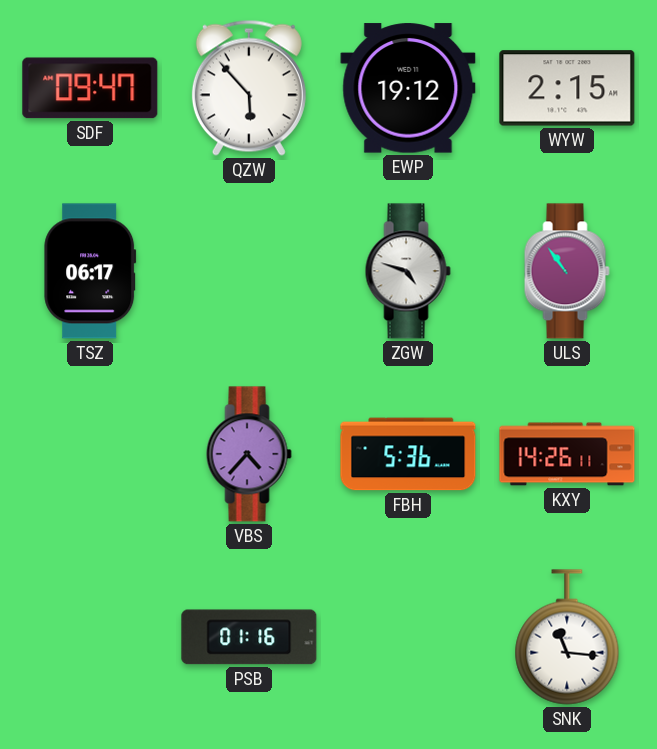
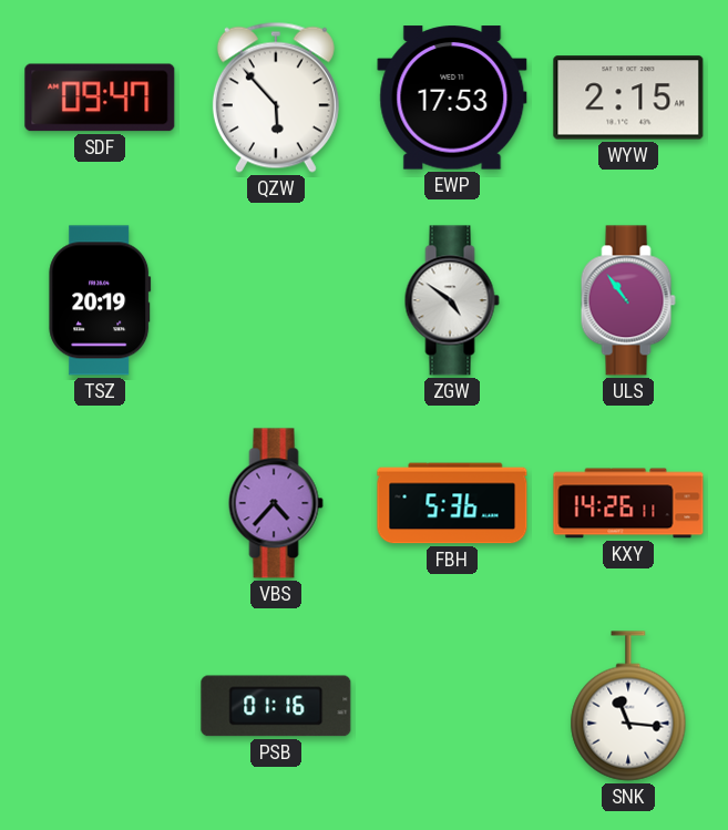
EWP: 19:12 -> 17:53 (452, 98)
TSZ: 06:17 -> 20:19 (100, 300)
ZGW: 4:48 -> 4:51 (452, 300)
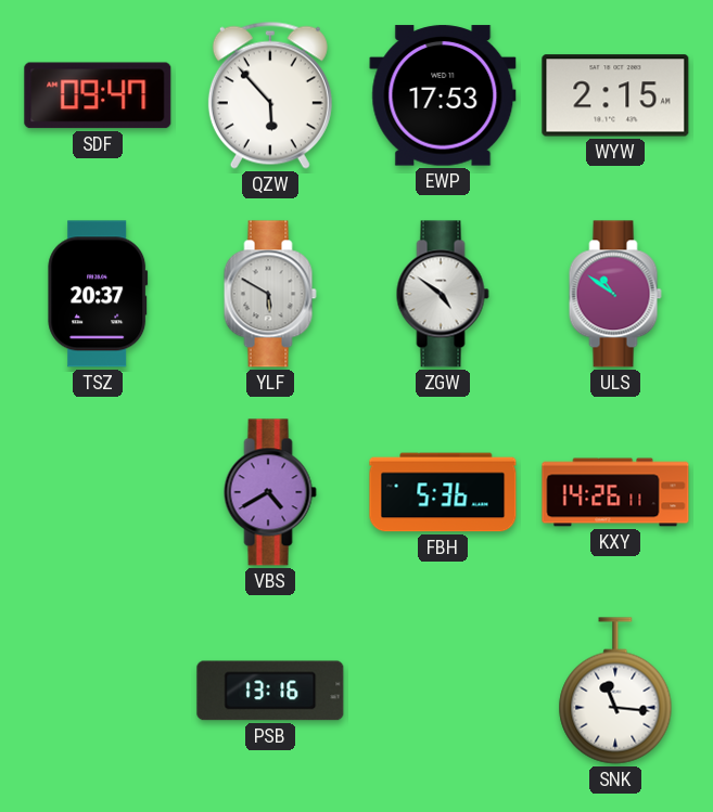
TSZ: 20:19 -> 20:37 (98, 294)
YLF: none -> 5:50 (270, 294)
ULS: 10:54 -> 10:51 (615, 294)
VBS: 4:37 -> 4:40 (270, 492)
PSB: 01:16 -> 13:16 (270, 691)
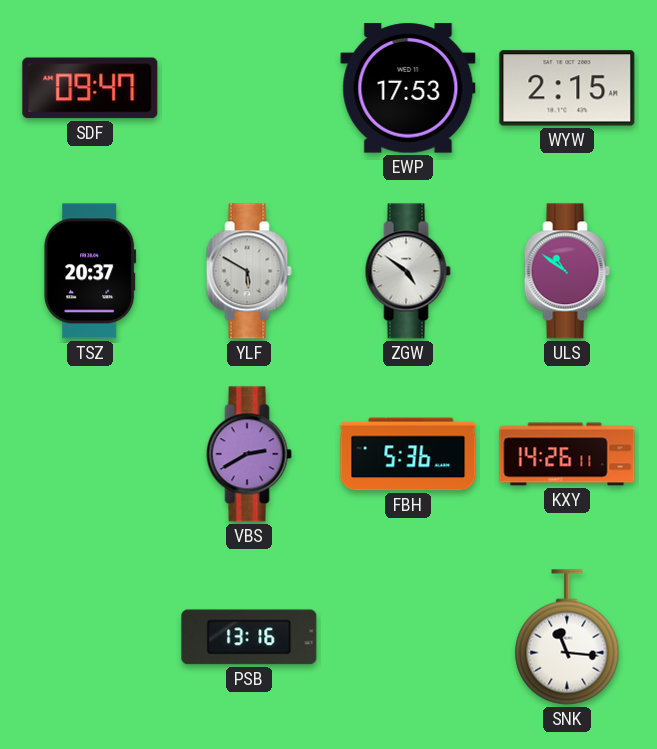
QZW: 5:53 -> none (270, 95)
VBS: 4:40 -> 2:40 (249, 454)
